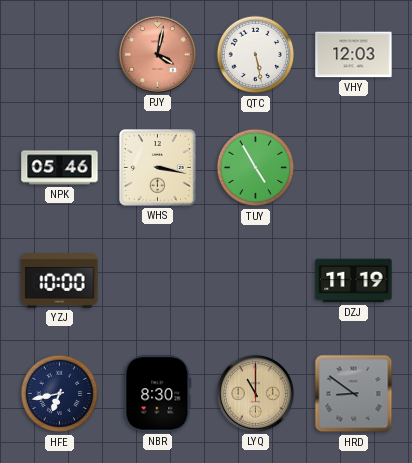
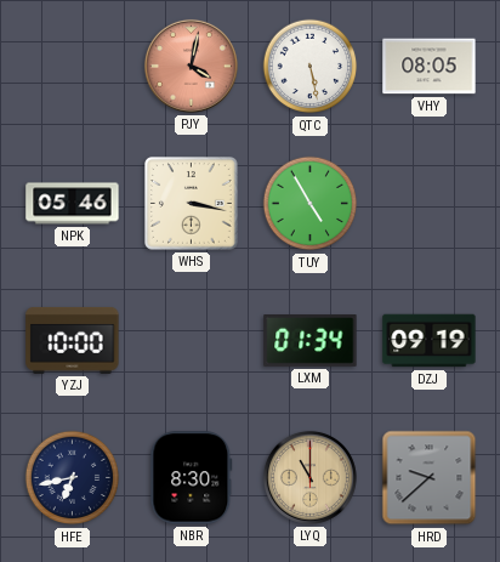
VHY: 12:03 -> 08:05 (430, 67)
LXM: none -> 01:34 (311, 341)
DZJ: 11:19 -> 09:19 (430, 341)
HRD: 8:51 -> 9:38 (430, 478)
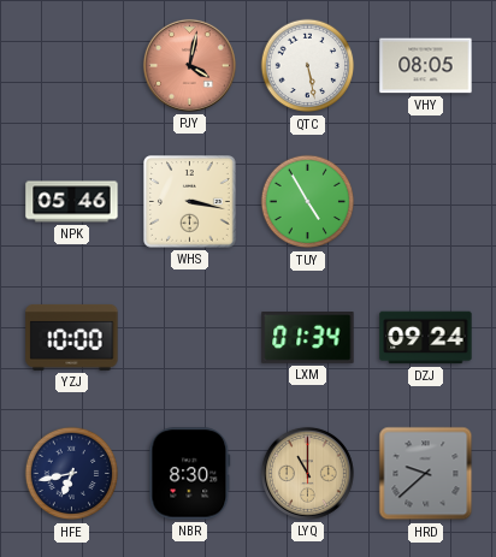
DZJ: 09:19 -> 09:24 (426, 338)
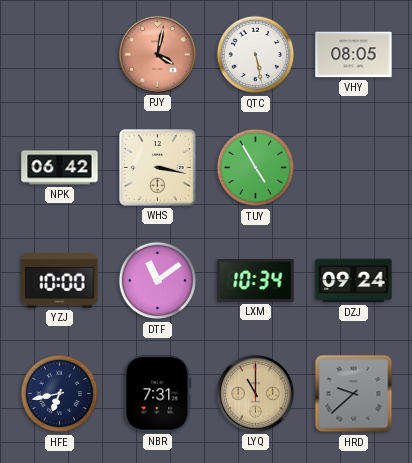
NPK: 05:46 -> 06:42 (60, 168)
DTF: none -> 11:09 (158, 281)
LXM: 01:34 -> 10:34 (256, 281)
NBR: 8:30 -> 7:31 (158, 394)
